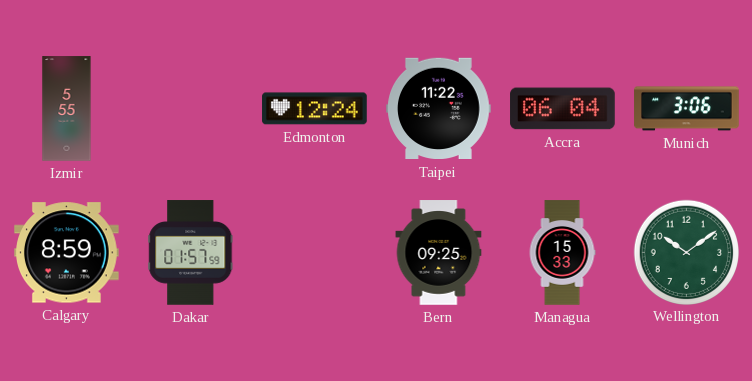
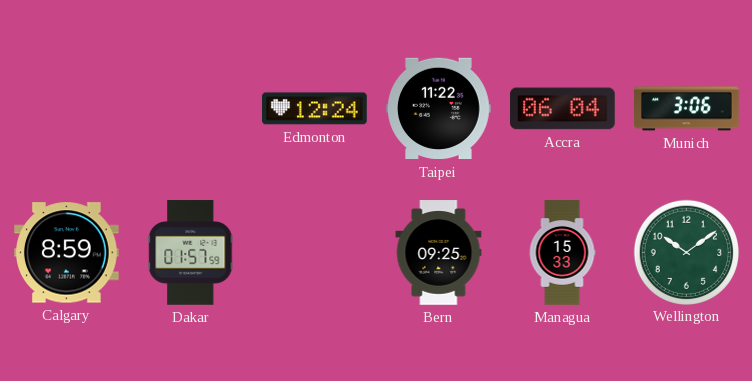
Izmir: 5:55 -> none (67, 109)
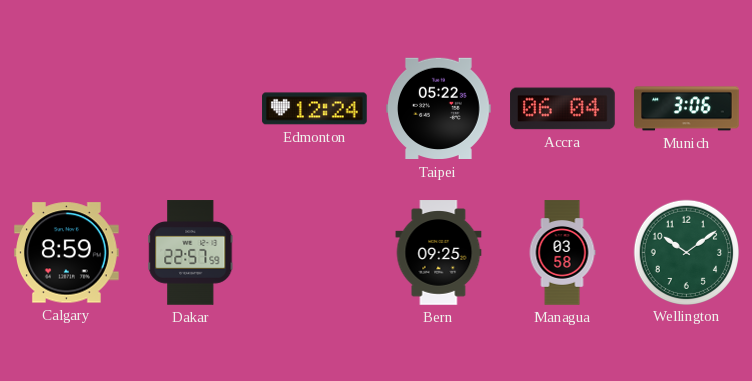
Taipei: 11:22 -> 05:22 (439, 109)
Dakar: 01:57 -> 22:57 (191, 253)
Managua: 15:33 -> 03:58 (562, 253)
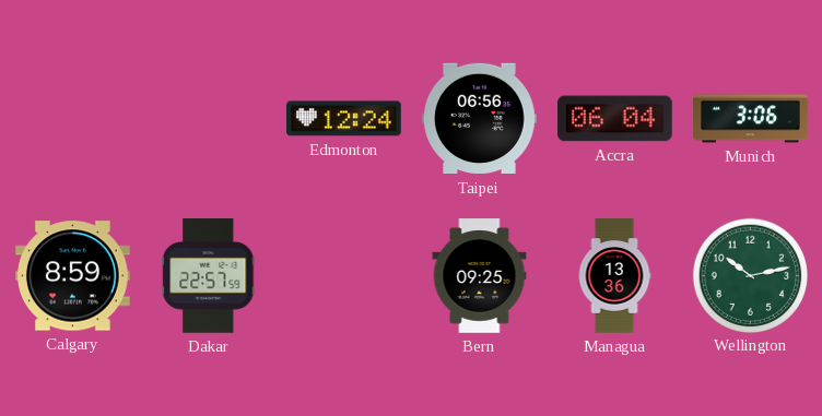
Taipei: 05:22 -> 06:56 (480, 119)
Managua: 03:58 -> 13:36 (614, 276)
Wellington: 10:09 -> 10:13 (750, 275)
